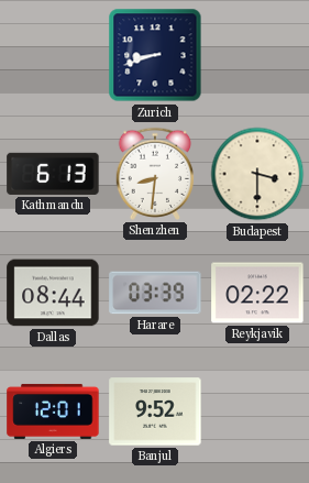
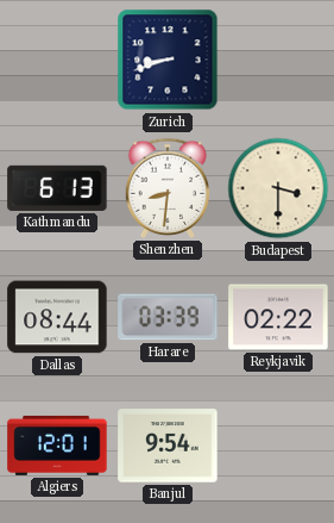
Banjul: 9:52 -> 9:54 (168, 446)
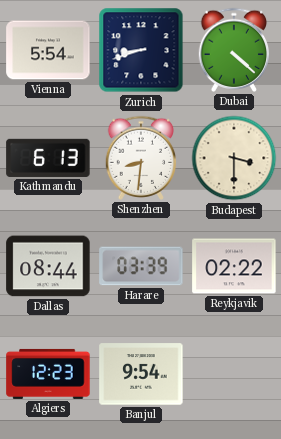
Vienna: none -> 5:54 (48, 50)
Dubai: none -> 4:22 (234, 50)
Algiers: 12:01 -> 12:23 (48, 374)
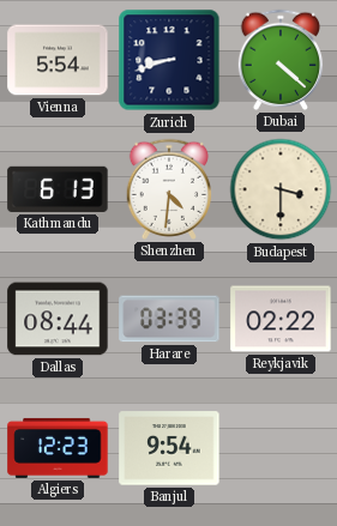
Shenzhen: 8:31 -> 4:31 (169, 189)
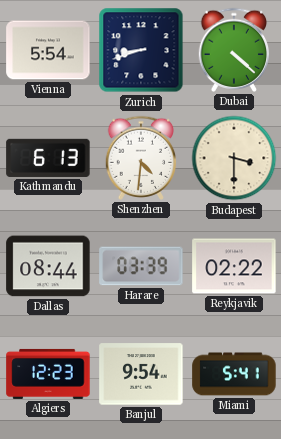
Miami: none -> 5:41 (234, 374)
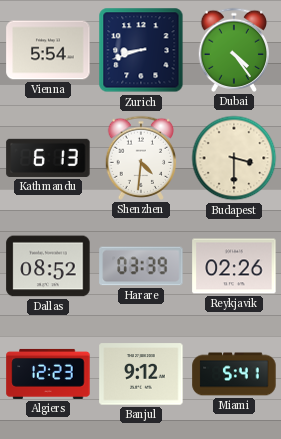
Dubai: 4:22 -> 4:24 (234, 50)
Dallas: 08:44 -> 08:52 (48, 266)
Reykjavik: 02:22 -> 02:26 (234, 266)
Banjul: 9:54 -> 9:12 (141, 374)
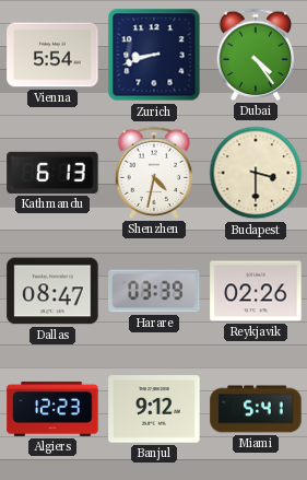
Shenzhen: 4:31 -> 4:32 (154, 173)
Dallas: 08:52 -> 08:47 (52, 291)
